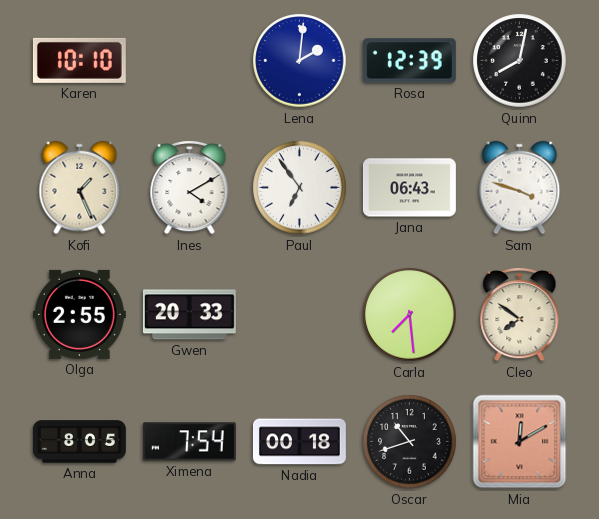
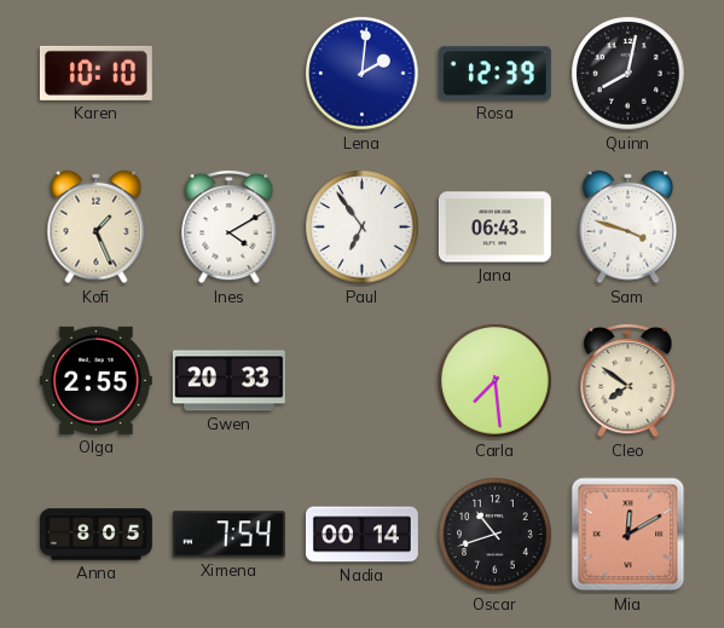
Nadia: 00:18 -> 00:14 (361, 535)
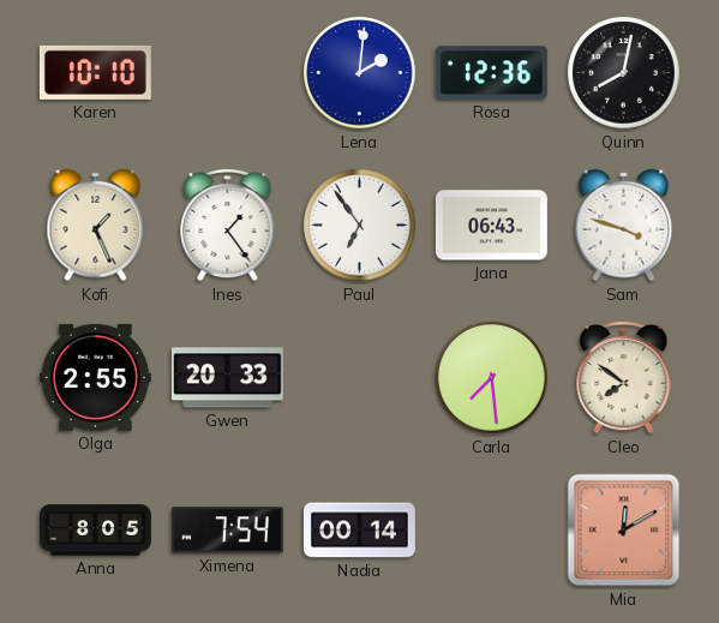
Rosa: 12:39 -> 12:36 (491, 73)
Ines: 4:10 -> 1:24 (228, 224)
Oscar: 10:42 -> none (496, 535)
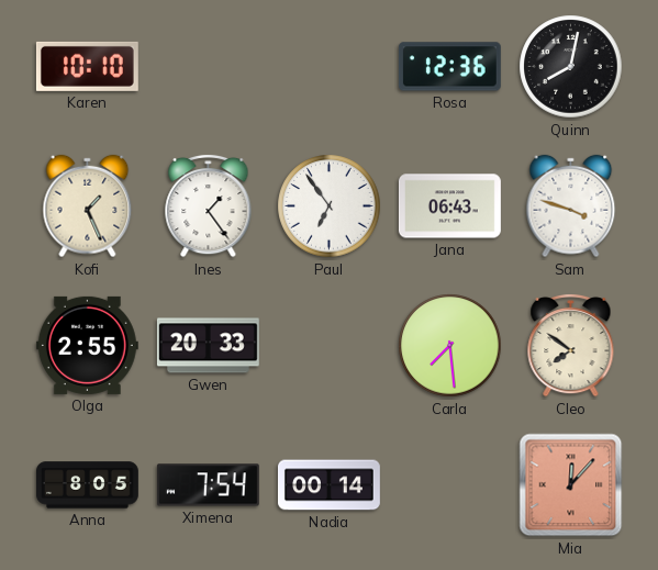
Lena: 2:01 -> none (360, 73)
Mia: 12:10 -> 12:07 (571, 485)
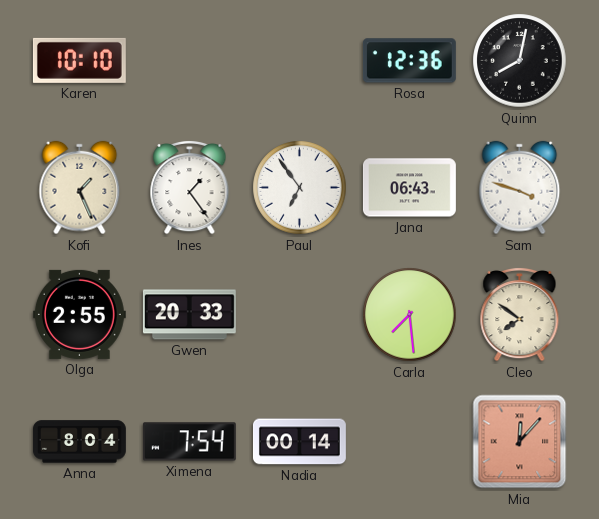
Anna: 8:05 -> 8:04 (79, 442)
